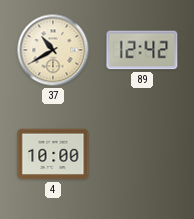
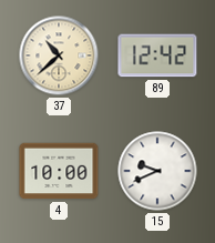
37: 10:40 -> 10:38 (59, 55)
15: none -> 9:41 (157, 171)
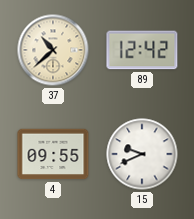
4: 10:00 -> 09:55 (53, 154)
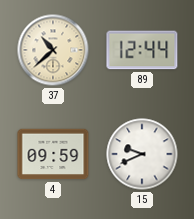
89: 12:42 -> 12:44 (142, 50)
4: 09:55 -> 09:59 (53, 154)
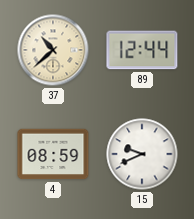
4: 09:59 -> 08:59 (53, 154)
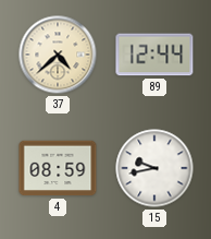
37: 10:38 -> 4:38 (58, 55)
15: 9:41 -> 9:43 (154, 168)
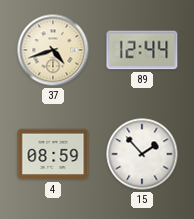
37: 4:38 -> 4:42 (53, 50)
15: 9:43 -> 1:53 (142, 154)
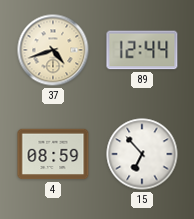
15: 1:53 -> 6:53 (142, 154)
